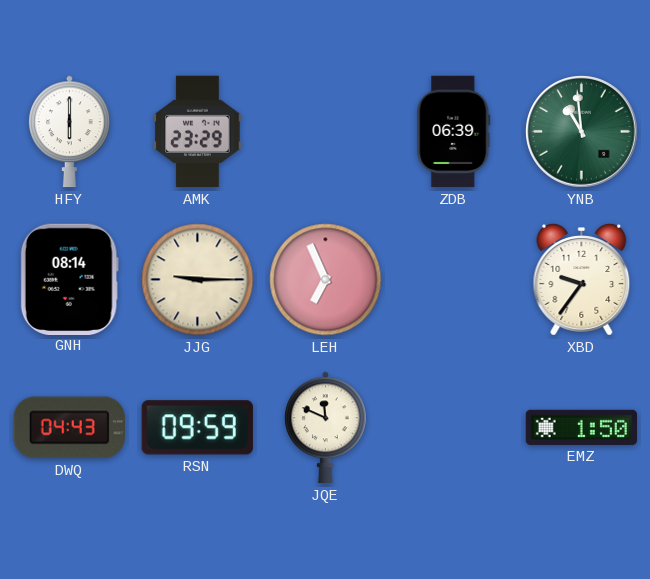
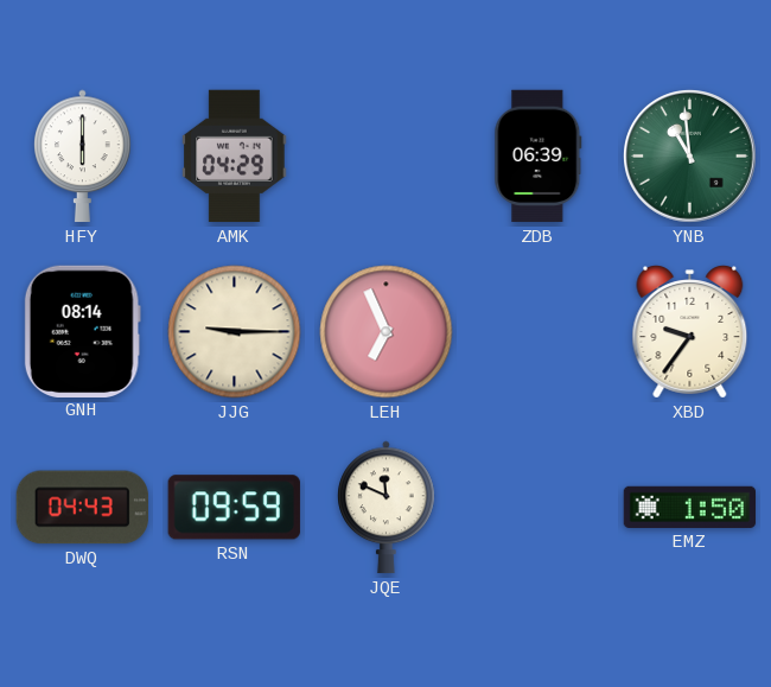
AMK: 23:29 -> 04:29 (235, 157)
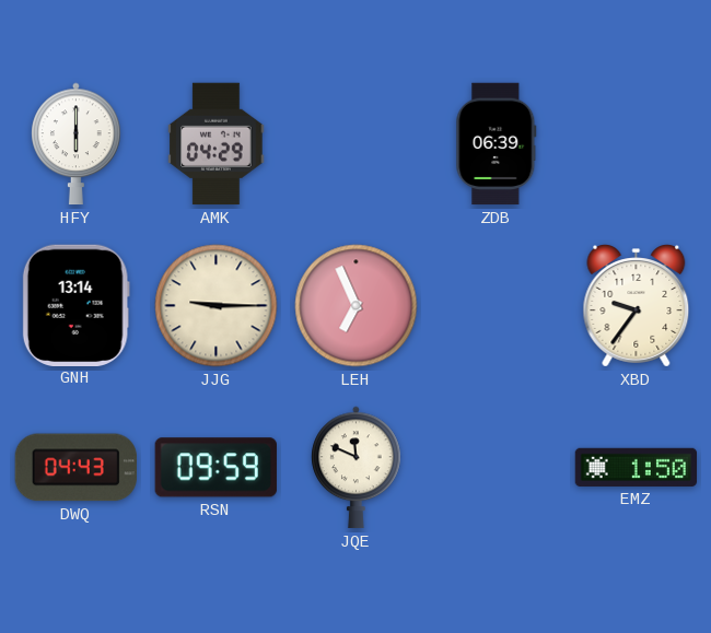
YNB: 10:59 -> none (690, 157)
GNH: 08:14 -> 13:14 (75, 305)
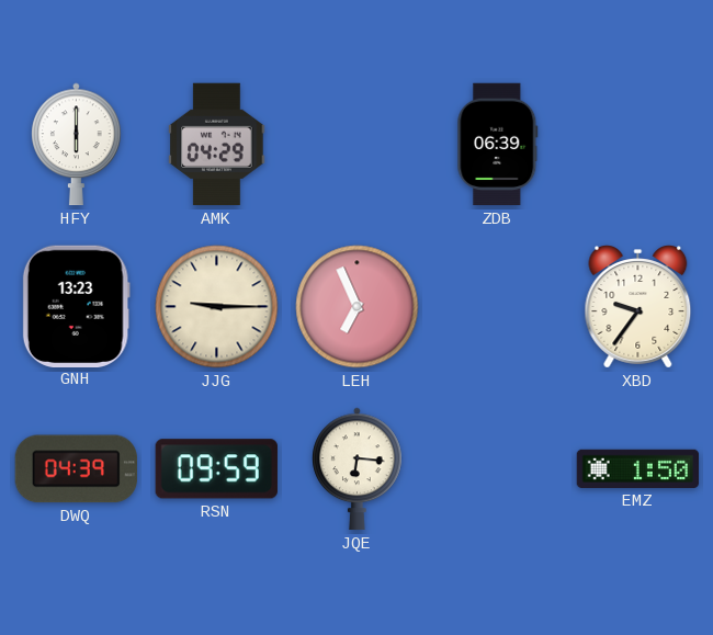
GNH: 13:14 -> 13:23 (76, 306)
DWQ: 04:43 -> 04:39 (76, 469)
JQE: 11:49 -> 6:16 (358, 469)
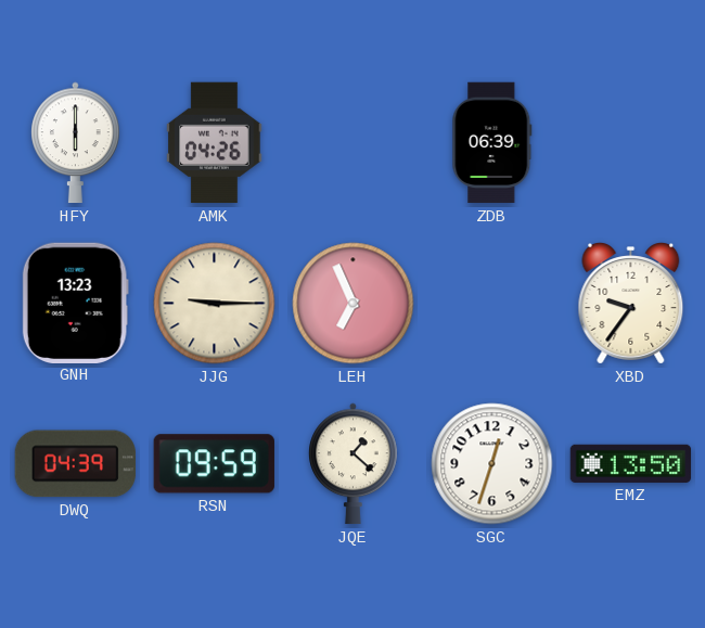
AMK: 04:29 -> 04:26 (215, 143)
JQE: 6:16 -> 1:22 (354, 464)
SGC: none -> 12:33 (492, 464)
EMZ: 1:50 -> 13:50 (631, 463)
